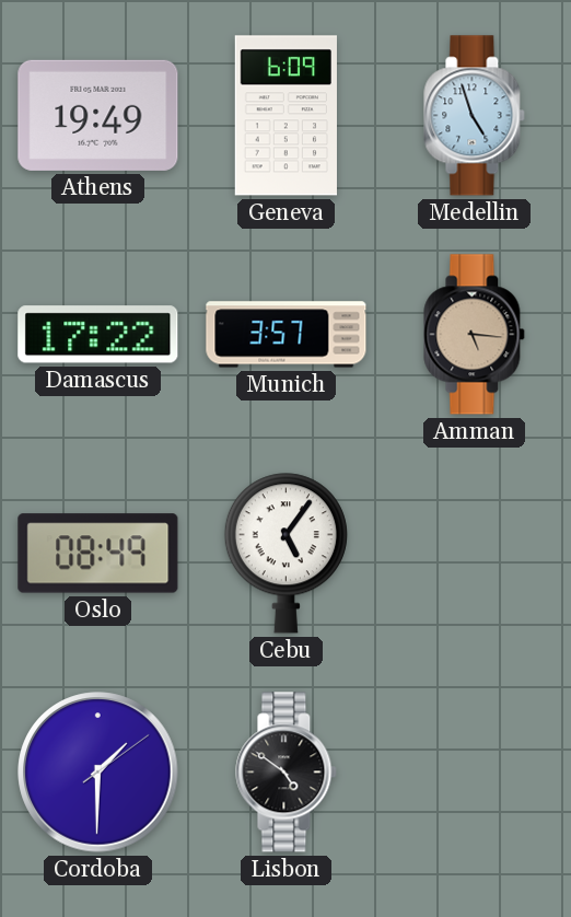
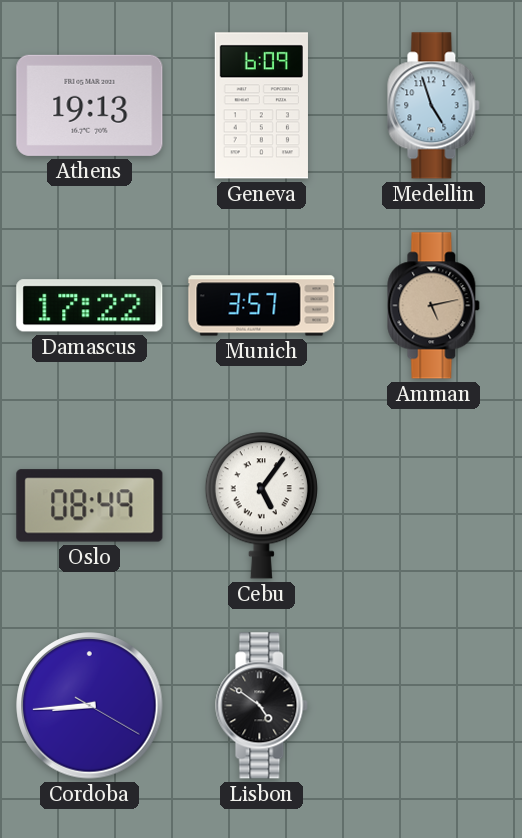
Athens: 19:49 -> 19:13 (90, 105)
Amman: 5:16 -> 5:13 (434, 306)
Cordoba: 1:30 -> 8:44 (90, 706)
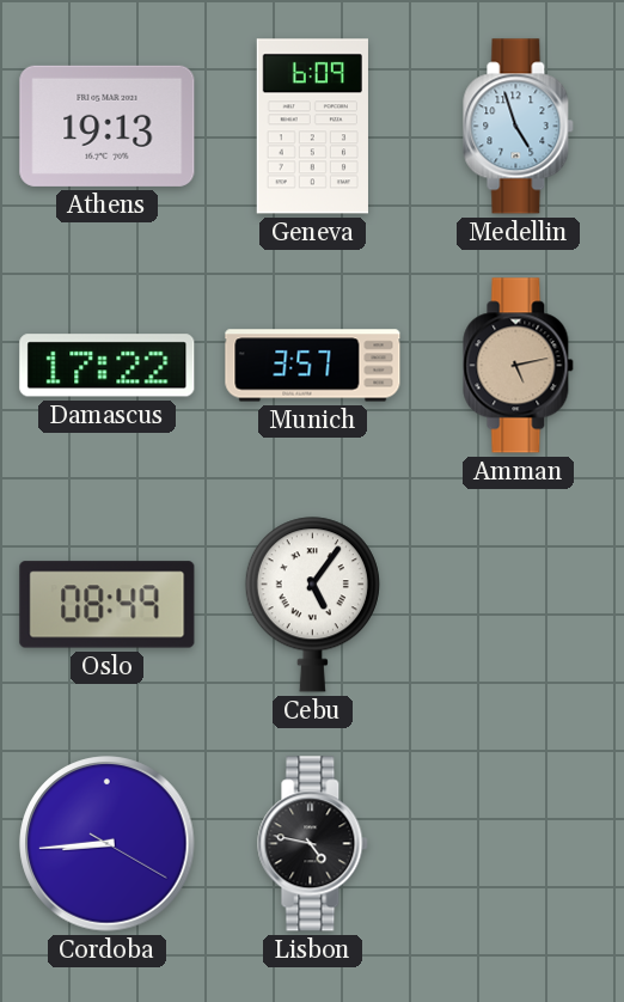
Lisbon: 4:51 -> 4:47 (313, 844)
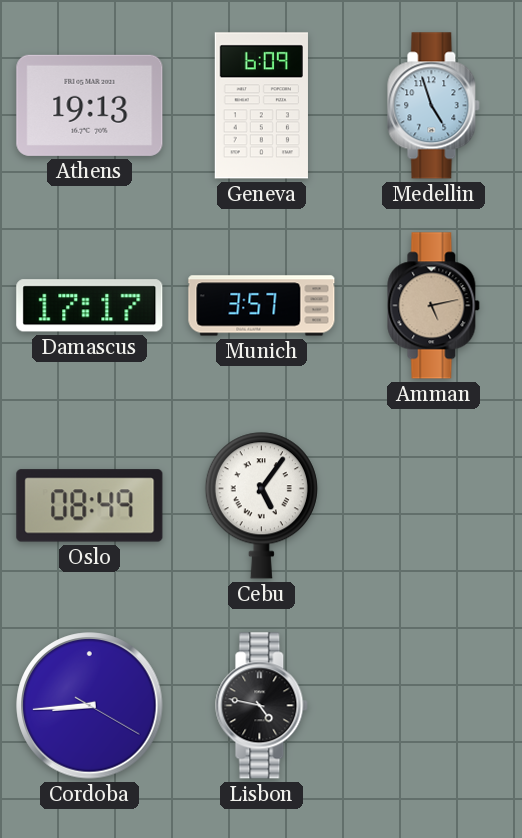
Damascus: 17:22 -> 17:17 (90, 306)
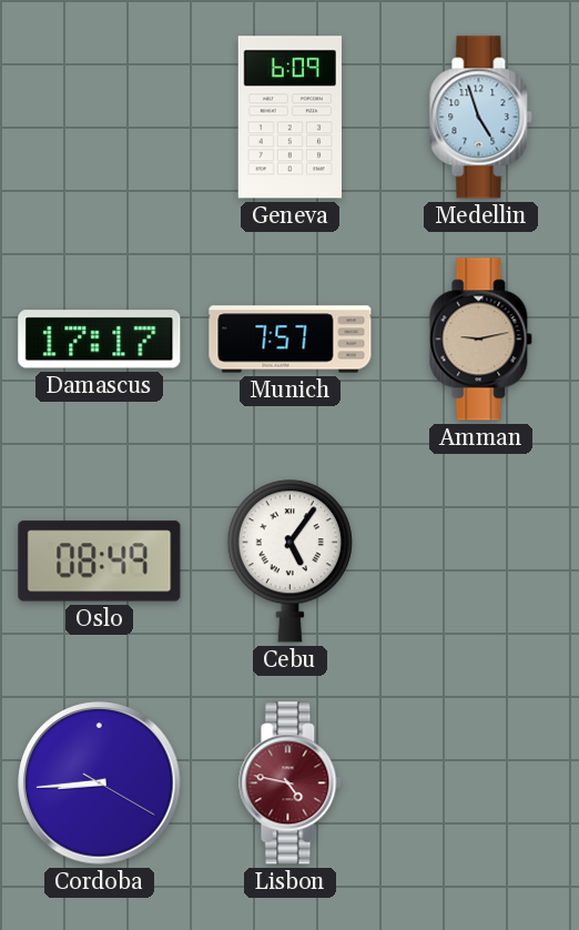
Athens: 19:13 -> none (90, 105)
Munich: 3:57 -> 7:57 (291, 340)
Amman: 5:13 -> 9:13 (481, 340)
Lisbon dial: black -> burgundy (291, 784)
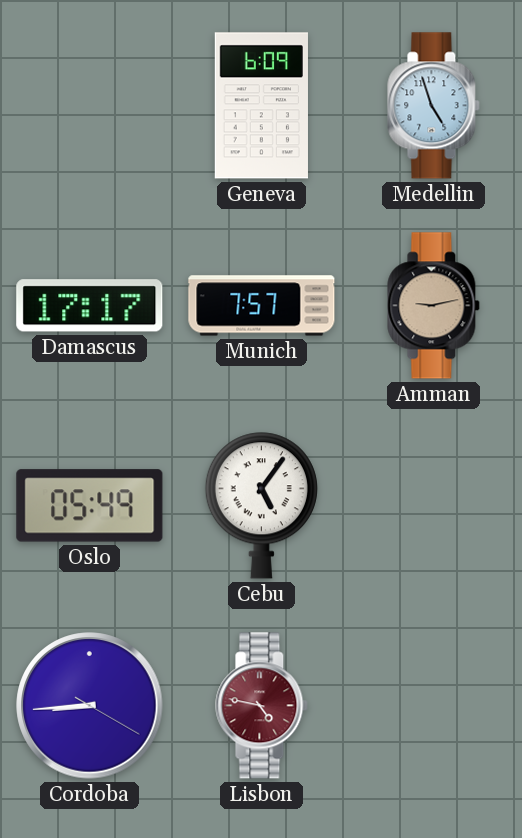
Oslo: 08:49 -> 05:49 (90, 506)
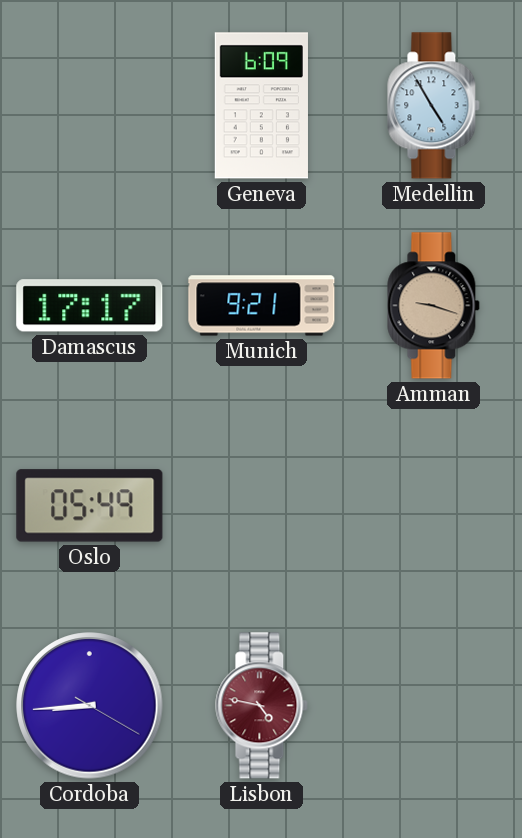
Medellin: 4:57 -> 4:55 (434, 106)
Munich: 7:57 -> 9:21 (262, 306)
Amman: 9:13 -> 9:18 (434, 306)
Cebu: 5:06 -> none (261, 506)
